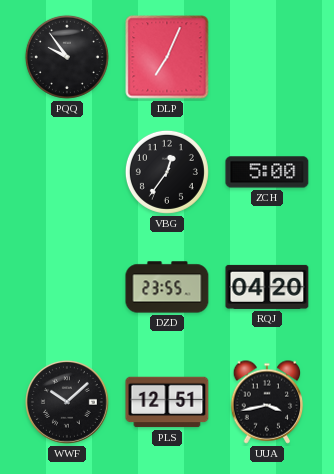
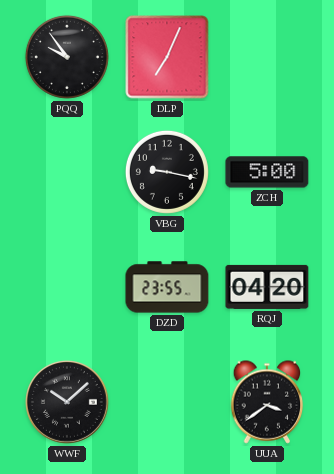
VBG: 12:36 -> 9:17 (167, 172)
PLS: 12:51 -> none (167, 402)
UUA: 3:43 -> 3:39 (267, 402)
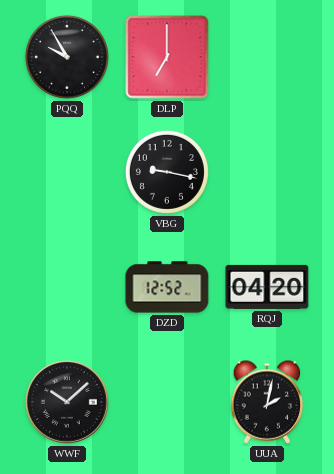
PQQ: 9:54 -> 9:55 (67, 57)
DLP: 7:04 -> 7:00 (167, 57)
ZCH: 5:00 -> none (267, 172)
DZD: 23:55 -> 12:52 (167, 287)
UUA: 3:39 -> 2:02 (267, 402)
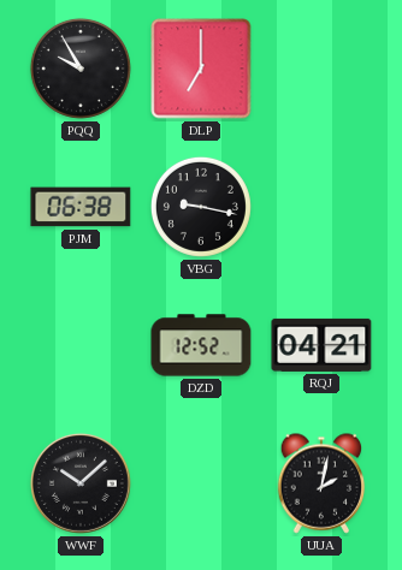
PJM: none -> 06:38 (81, 207)
RQJ: 04:20 -> 04:21 (321, 345)
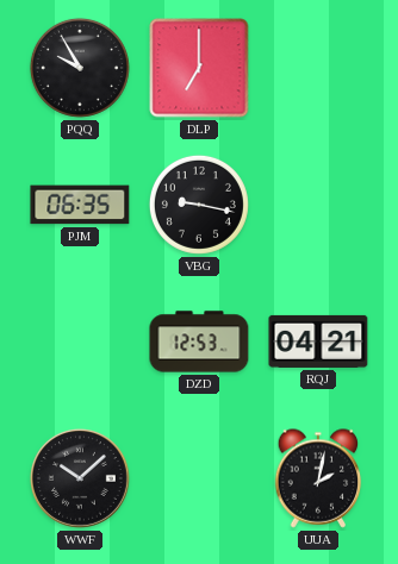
PJM: 06:38 -> 06:35 (80, 205)
DZD: 12:52 -> 12:53 (199, 341)
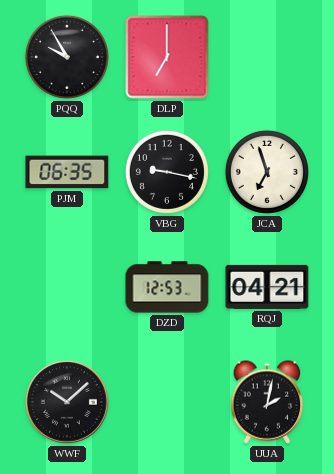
JCA: none -> 6:57 (267, 172)
